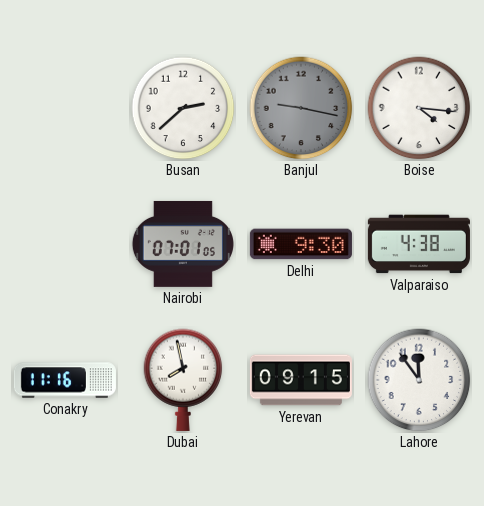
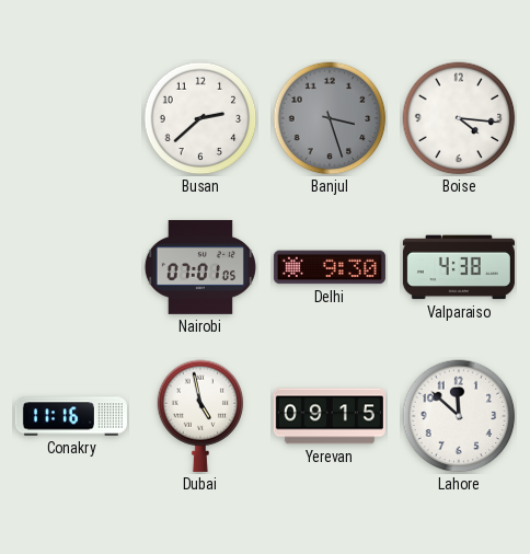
Banjul: 9:17 -> 3:27 (330, 118)
Dubai: 7:58 -> 4:58 (200, 416)
Lahore: 11:54 -> 11:52 (459, 416)
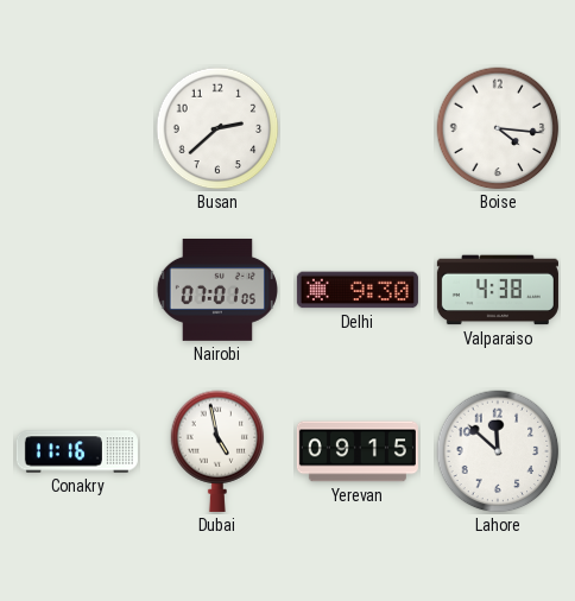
Banjul: 3:27 -> none (330, 118)
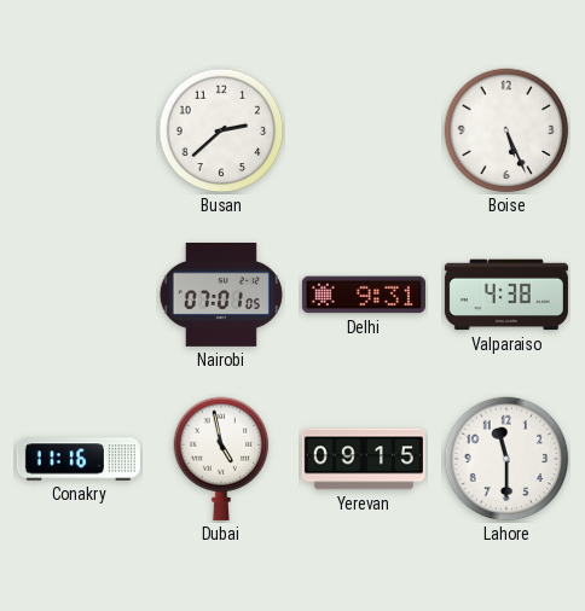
Boise: 4:16 -> 5:26 (506, 130)
Delhi: 9:30 -> 9:31 (364, 295)
Lahore: 11:52 -> 11:30 (506, 459)
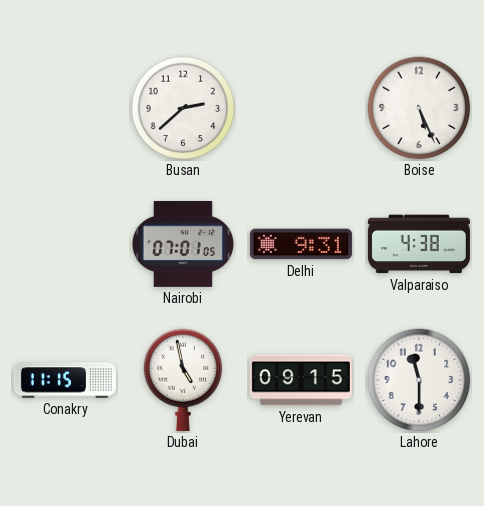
Conakry: 11:16 -> 11:15 (65, 380)
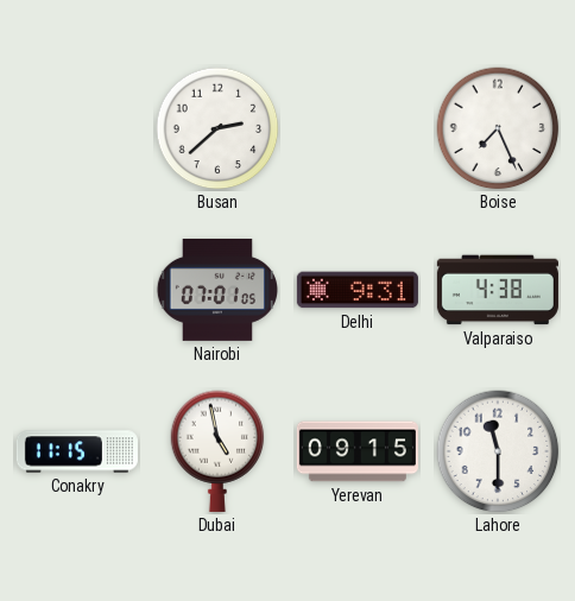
Boise: 5:26 -> 7:26 (498, 128)
